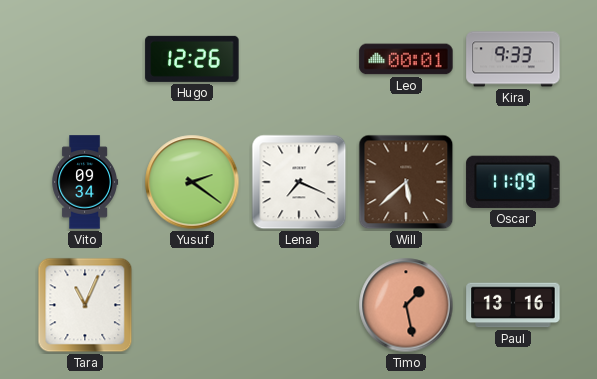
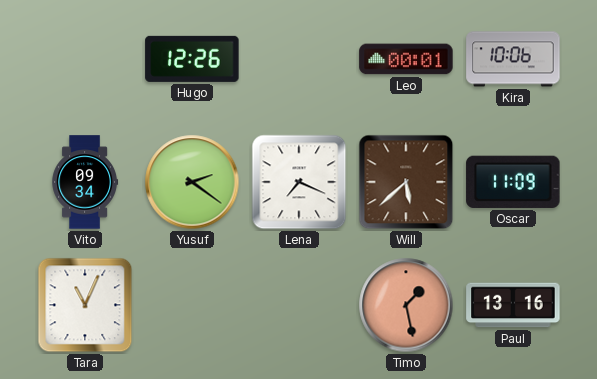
Kira: 9:33 -> 10:06 (513, 59)
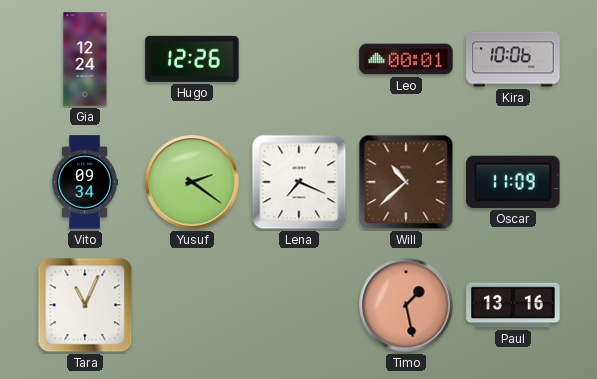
Gia: none -> 12:24 (85, 59)
Will: 5:38 -> 10:38 (406, 182)
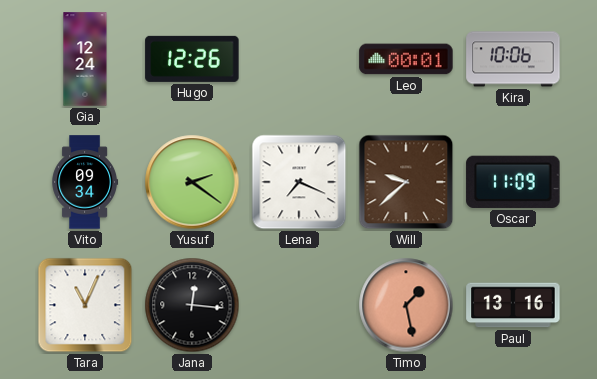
Will: 10:38 -> 9:38 (406, 182)
Jana: none -> 12:16 (192, 305)
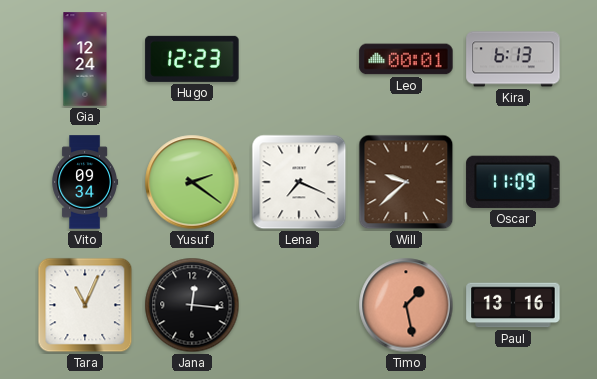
Hugo: 12:26 -> 12:23 (192, 59)
Kira: 10:06 -> 6:13 (513, 59)
